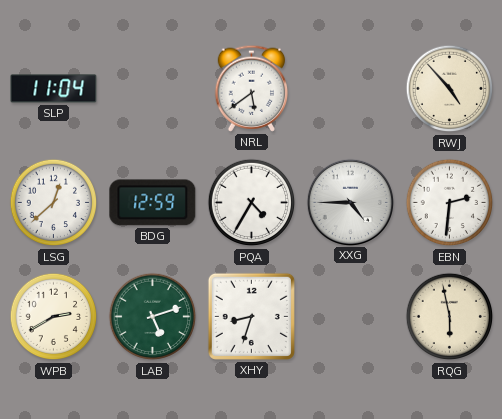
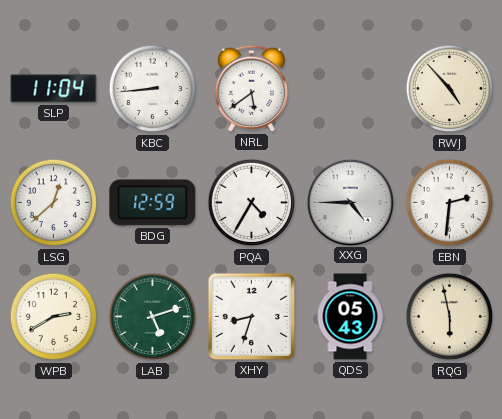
KBC: none -> 8:44 (153, 89)
QDS: none -> 05:43 (350, 317)
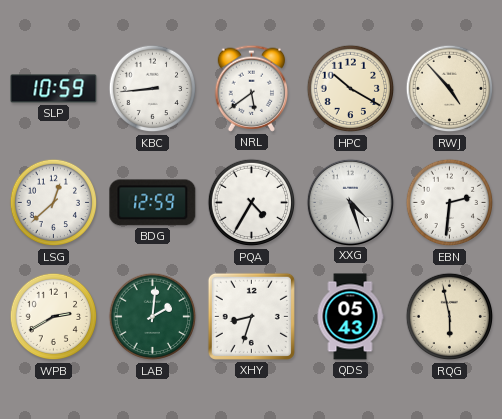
SLP: 11:04 -> 10:59 (54, 89)
HPC: none -> 10:20 (351, 89)
XXG: 4:45 -> 4:27 (350, 202)
LAB: 5:12 -> 2:01 (153, 317)
